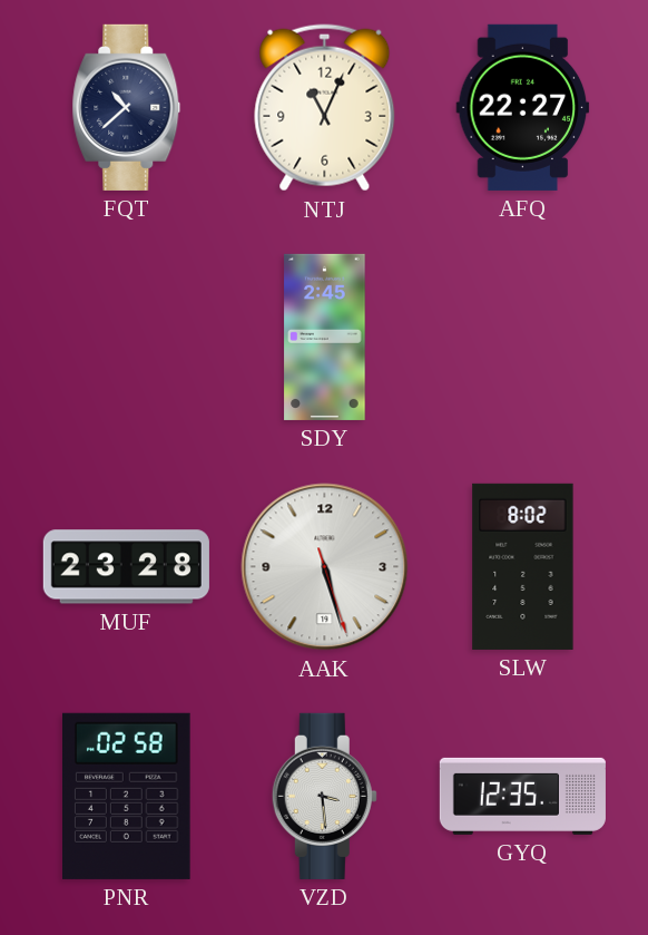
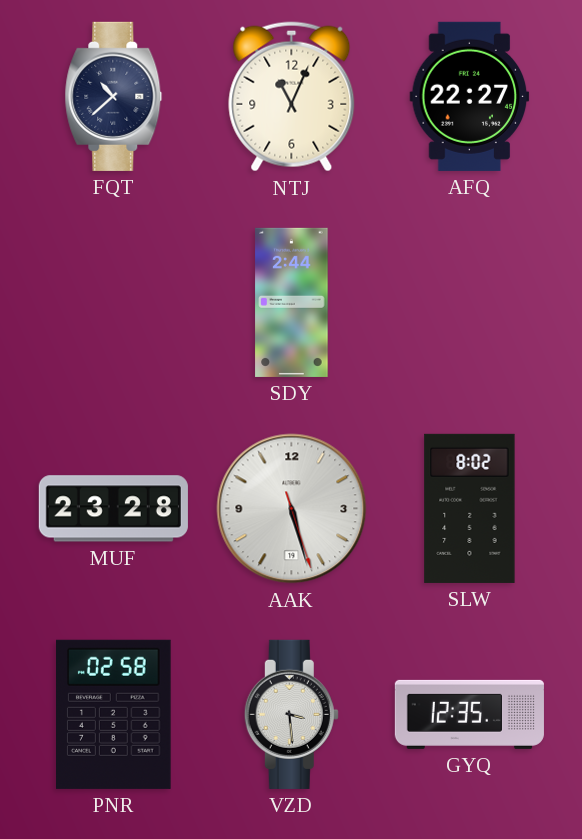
SDY: 2:45 -> 2:44 (292, 302)
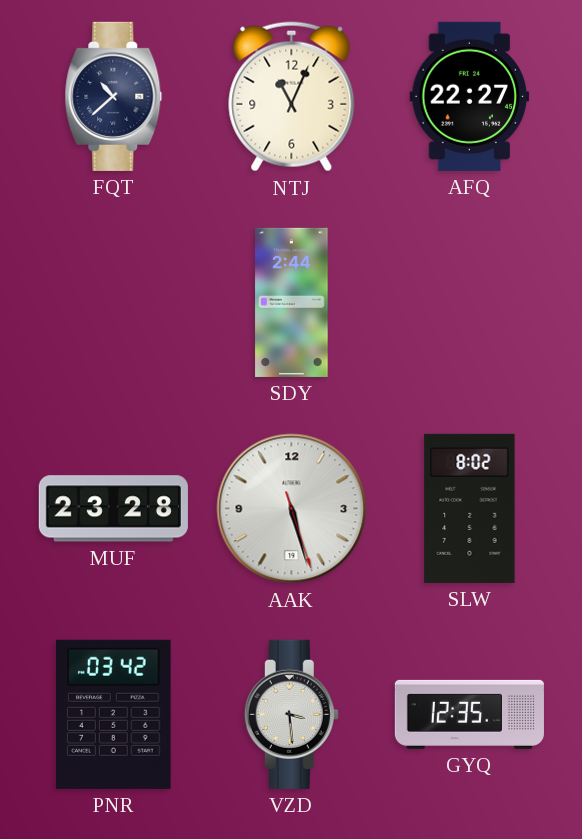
PNR: 02:58 -> 03:42 (114, 714)
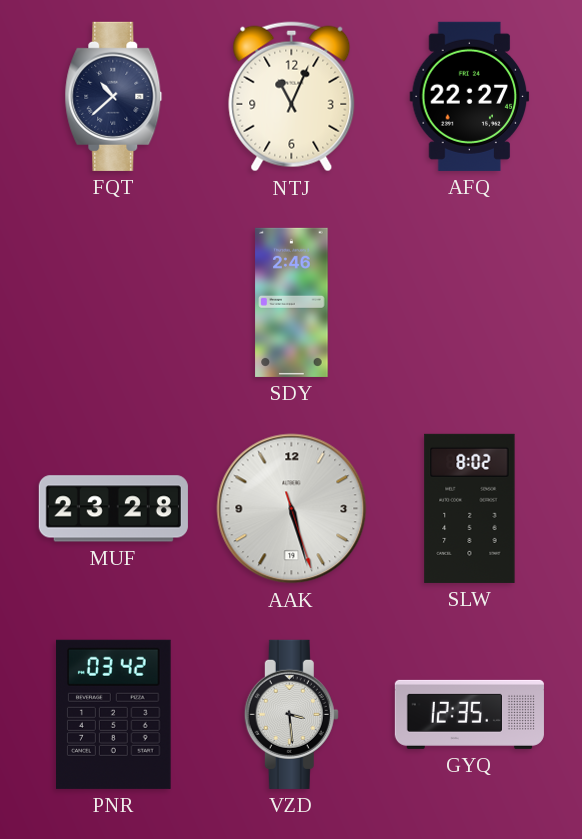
SDY: 2:44 -> 2:46 (292, 302)
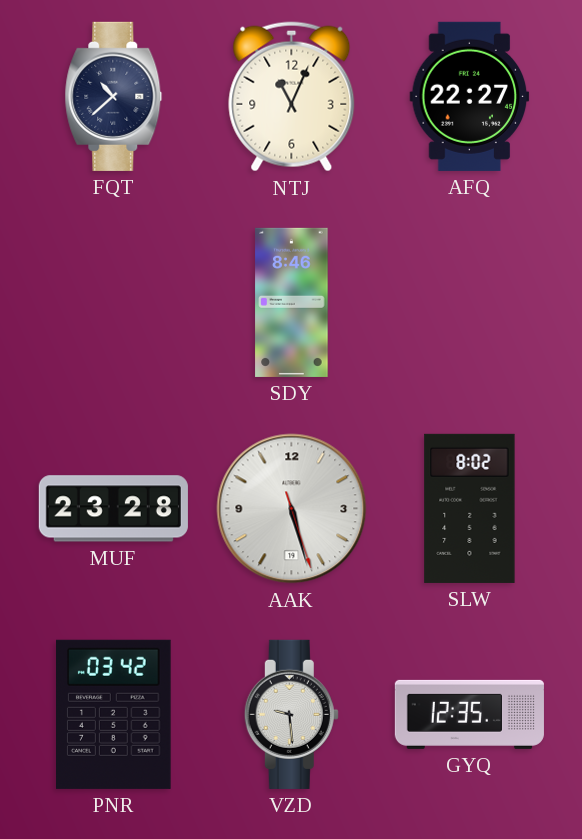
SDY: 2:46 -> 8:46 (292, 302)
VZD: 3:29 -> 9:29 (291, 714)
